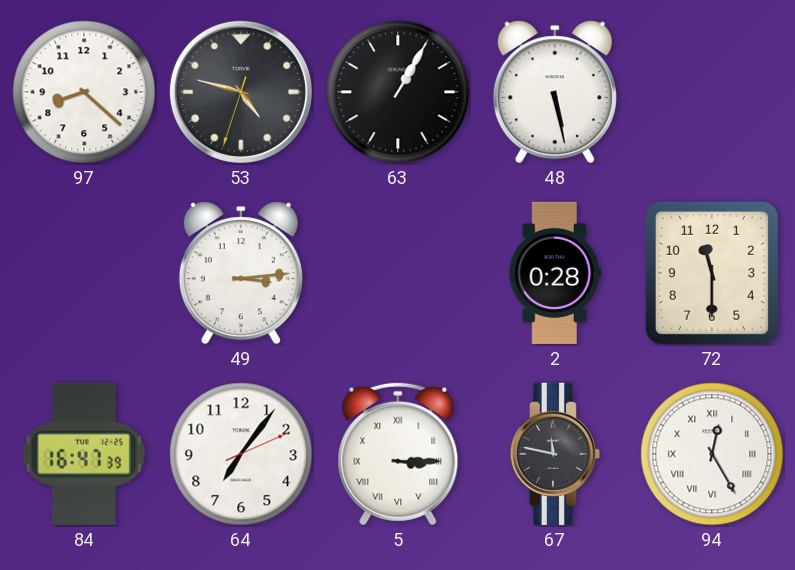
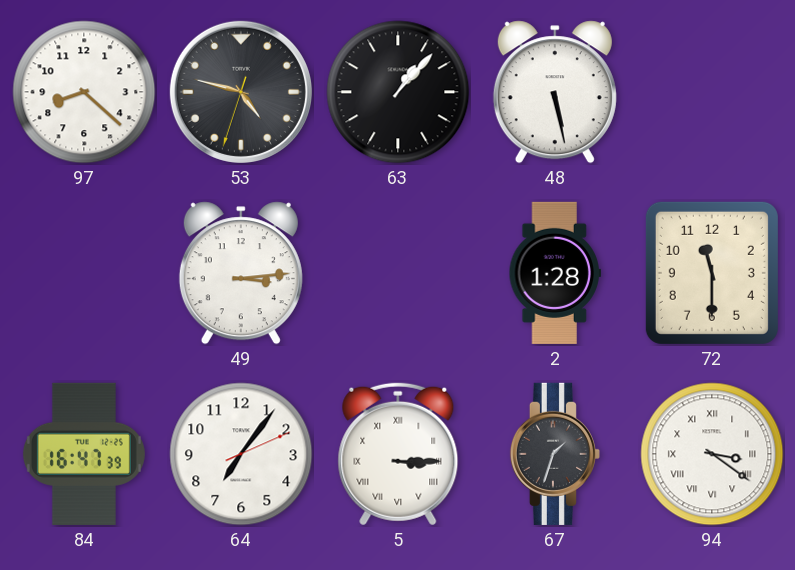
63: 1:05 -> 1:07 (398, 92)
2: 0:28 -> 1:28 (554, 273)
67: 11:47 -> 1:33 (555, 454)
94: 12:25 -> 3:21 (712, 454)
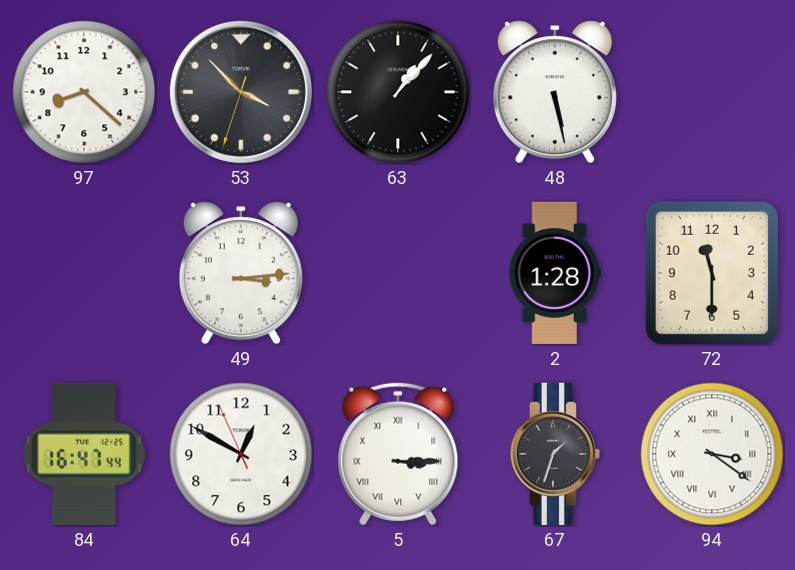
53: 4:47 -> 3:52 (241, 92)
84: 16:47:39 -> 16:47:44 (84, 454)
64: 7:06 -> 12:49 (241, 454)
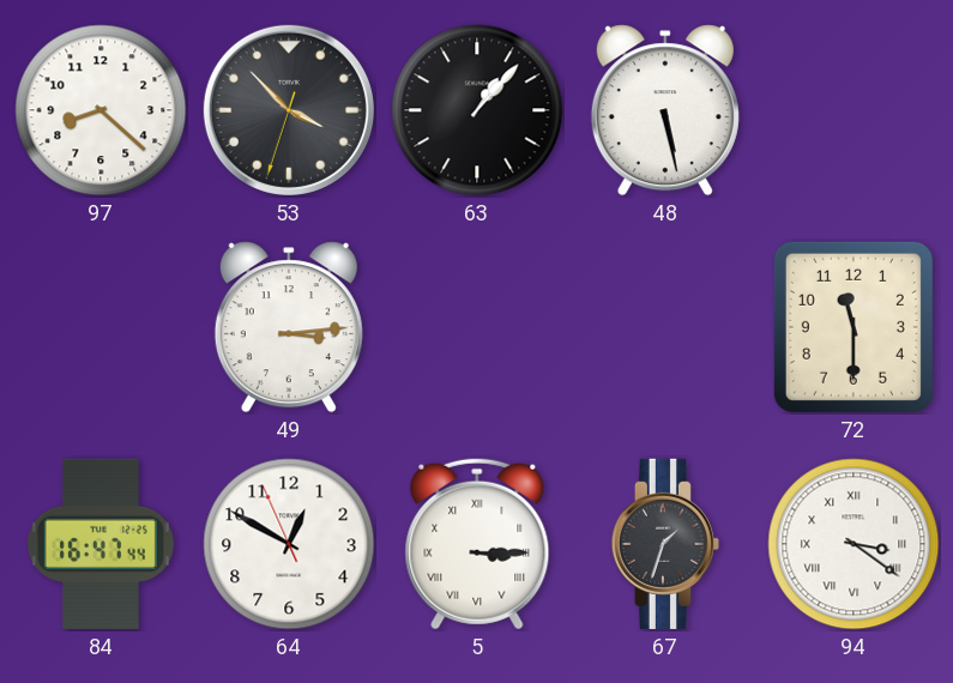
2: 1:28 -> none (554, 273)
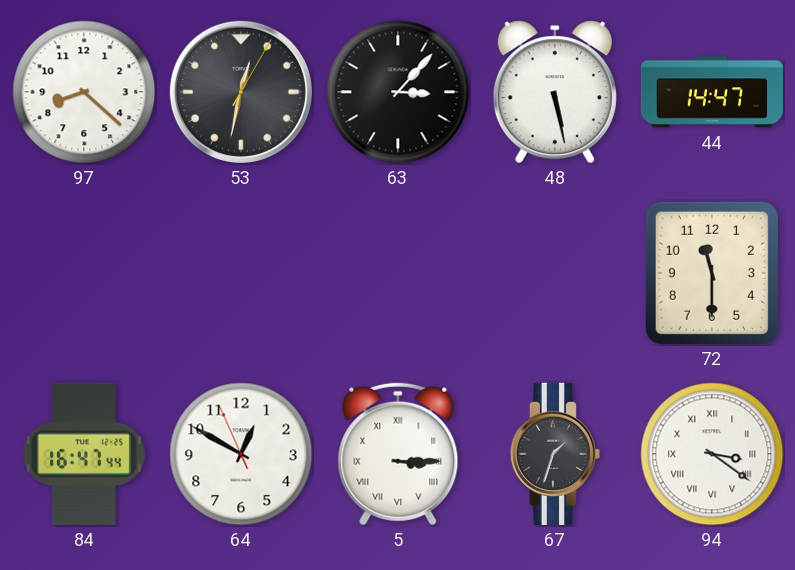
53: 3:52 -> 12:32 (241, 92)
63: 1:07 -> 3:07 (398, 92)
44: none -> 14:47 (712, 92)
49: 3:14 -> none (289, 327)
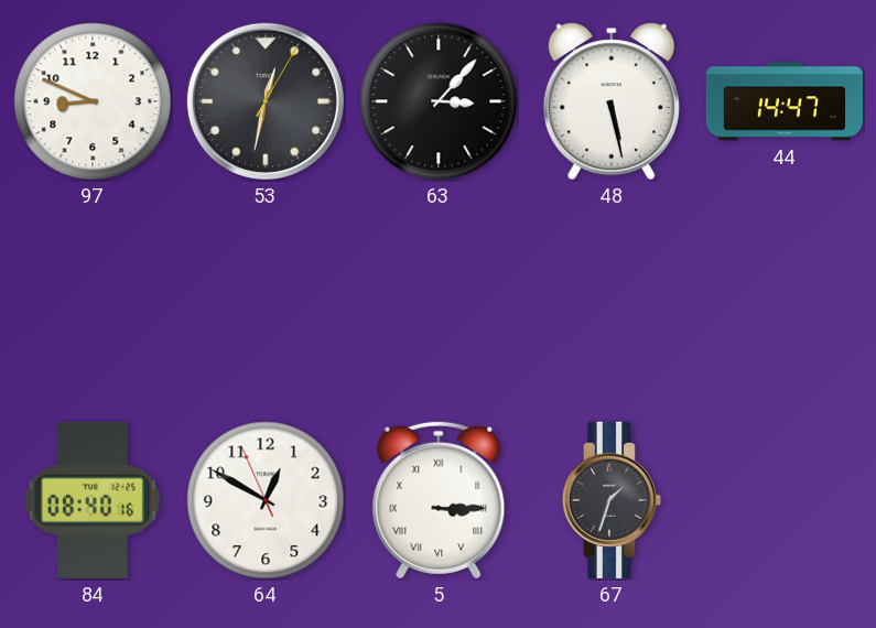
97: 8:22 -> 8:49 (93, 101)
72: 11:30 -> none (712, 273)
84: 16:47 -> 08:40 (93, 500)
94: 3:21 -> none (712, 454)
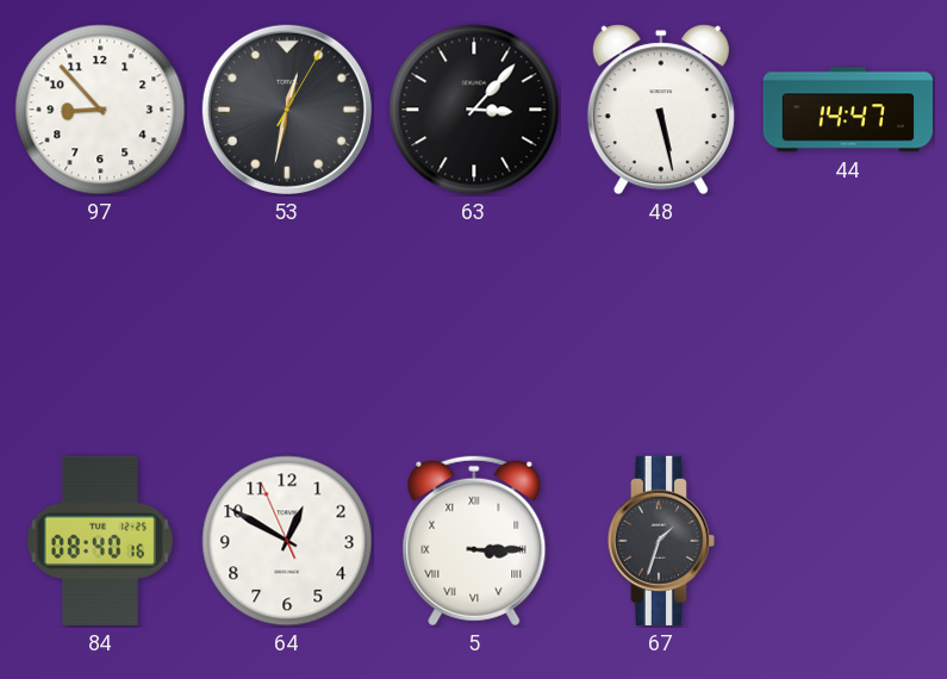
97: 8:49 -> 8:53 (100, 110)
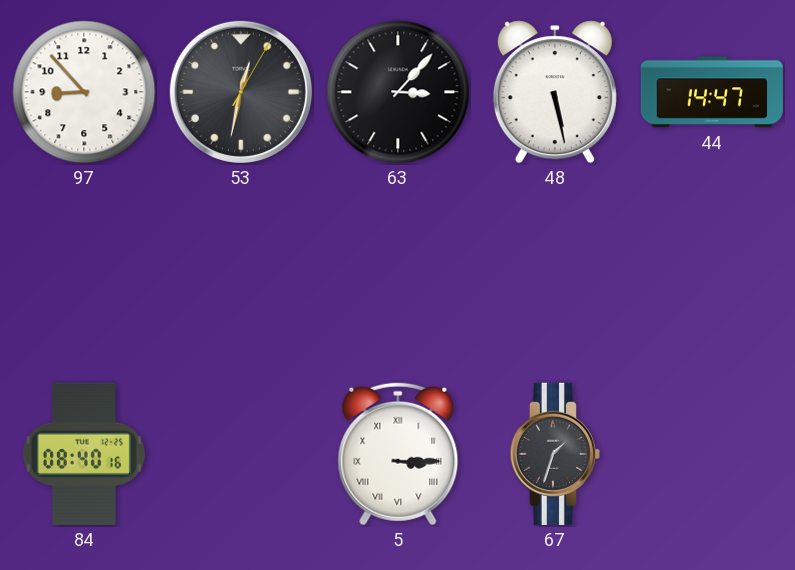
64: 12:49 -> none (287, 541)
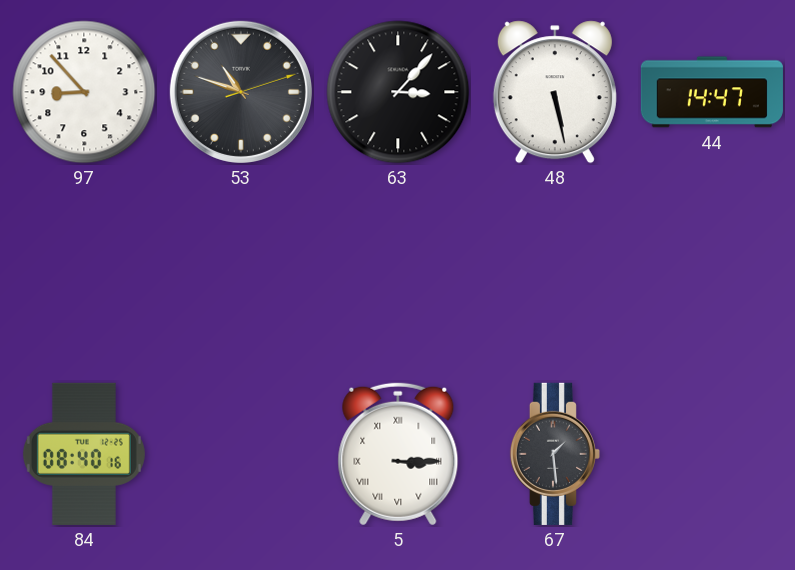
53: 12:32 -> 10:48 (241, 92)
67: 1:33 -> 1:29 (555, 454)
